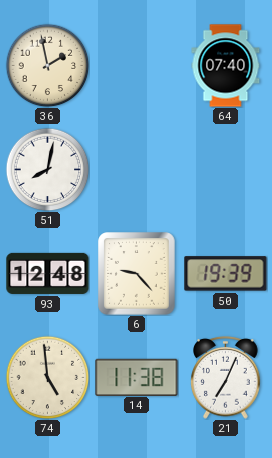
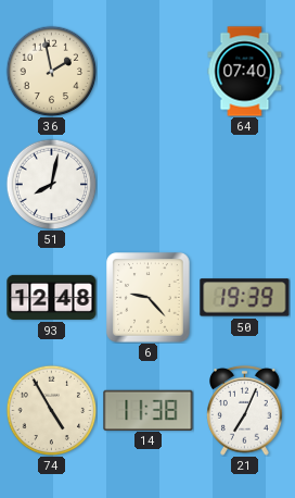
74: 4:59 -> 4:55 (51, 410)
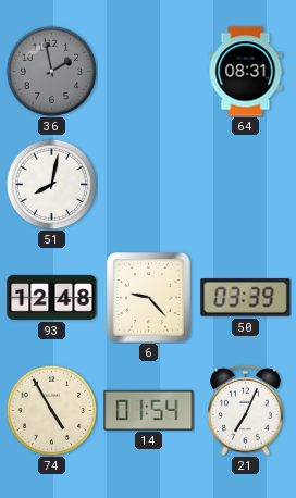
36 dial: cream -> grey (51, 71)
64: 07:40 -> 08:31 (246, 72)
50: 19:39 -> 03:39 (246, 298)
14: 11:38 -> 01:54 (149, 410)
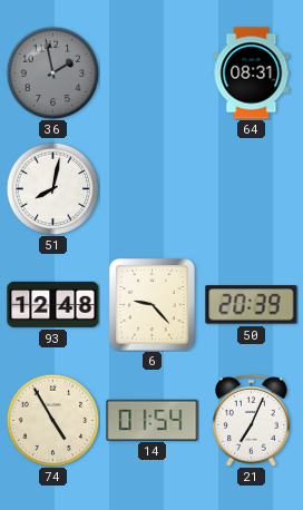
50: 03:39 -> 20:39 (252, 305)
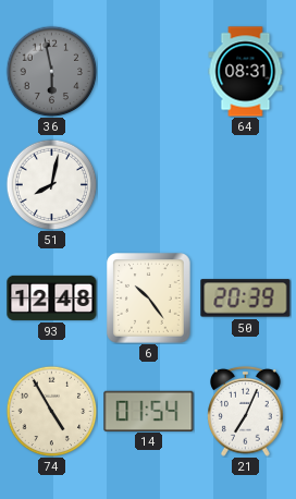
36: 1:58 -> 5:58 (51, 71)
6: 9:23 -> 10:24 (149, 299)
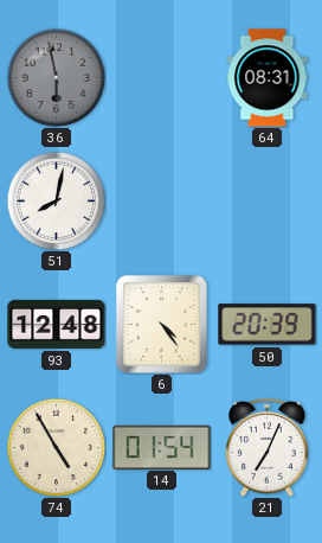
6: 10:24 -> 4:24 (162, 325)
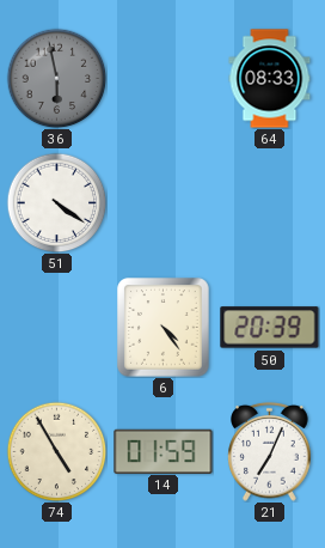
64: 08:31 -> 08:33 (270, 79)
51: 8:02 -> 4:21 (56, 202)
93: 12:48 -> none (57, 324)
14: 01:54 -> 01:59 (164, 451)
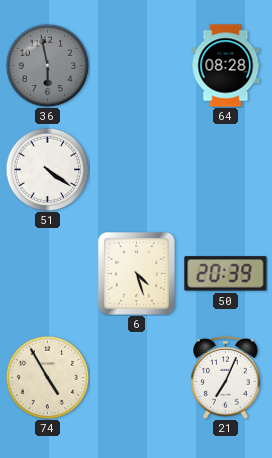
64: 08:33 -> 08:28 (226, 66)
6: 4:24 -> 4:27 (137, 274)
14: 01:59 -> none (164, 451)
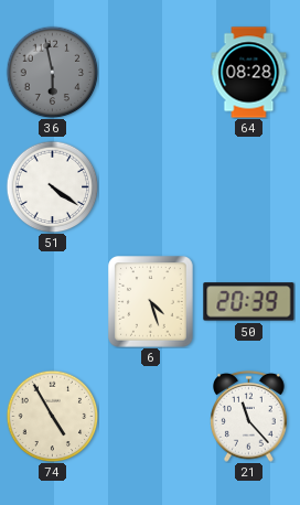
21: 7:04 -> 11:23 (249, 416)
